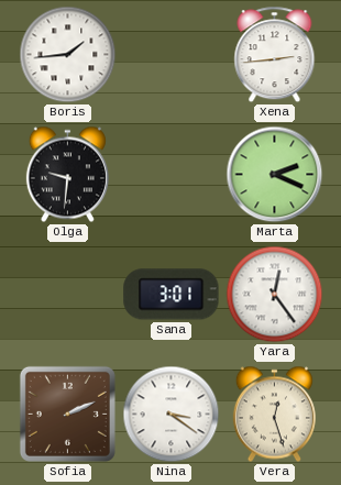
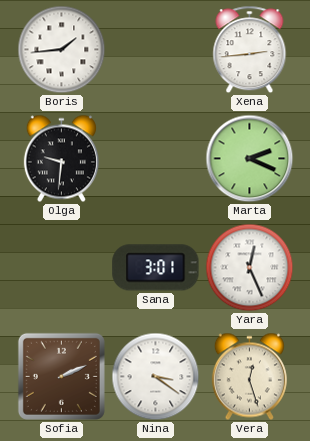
Yara: 12:24 -> 12:26 (250, 268)
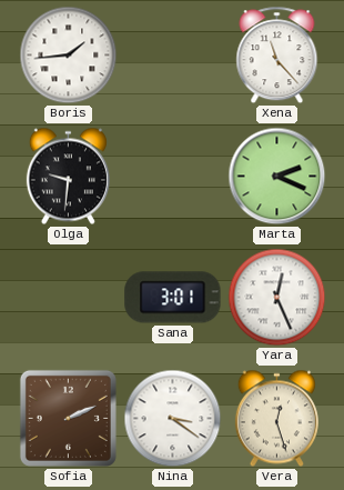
Xena: 2:44 -> 11:23 (277, 56)
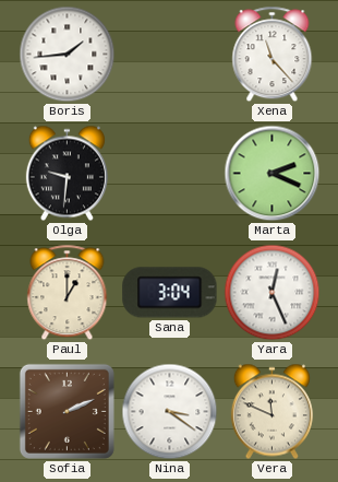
Paul: none -> 1:00 (68, 293)
Sana: 3:01 -> 3:04 (170, 293)
Vera: 12:27 -> 11:49 (271, 412)
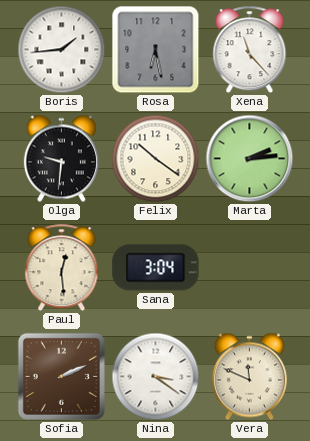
Rosa: none -> 6:28 (156, 50)
Felix: none -> 10:21 (156, 159)
Marta: 2:19 -> 2:14 (250, 159)
Paul: 1:00 -> 12:29 (62, 268)
Yara: 12:26 -> none (273, 293)
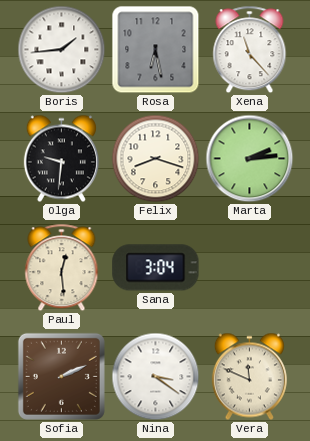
Felix: 10:21 -> 8:18 (156, 159)
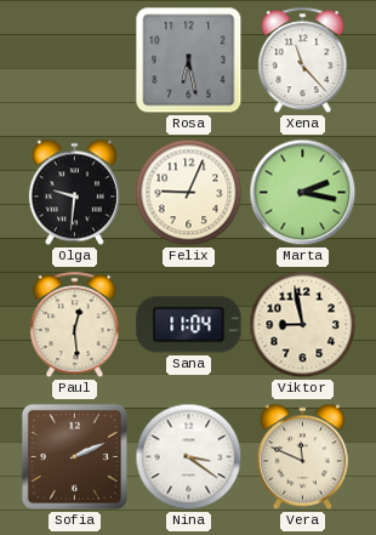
Boris: 1:44 -> none (62, 50)
Felix: 8:18 -> 9:04 (189, 193)
Marta: 2:14 -> 2:17 (303, 193)
Sana: 3:04 -> 11:04 (189, 325)
Viktor: none -> 8:58 (303, 325)
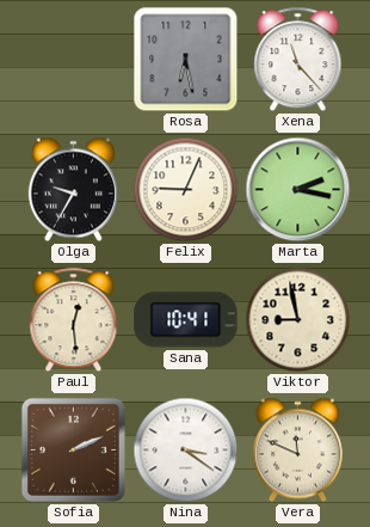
Olga: 9:31 -> 9:35 (73, 190)
Sana: 11:04 -> 10:41 (186, 320)
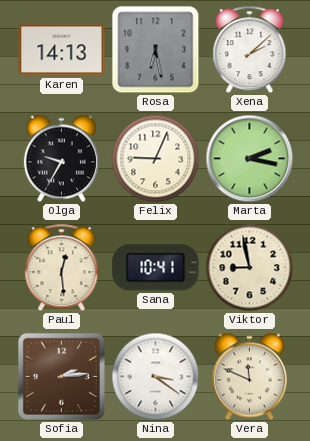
Karen: none -> 14:13 (62, 50)
Xena: 11:23 -> 2:08 (250, 50)
Sofia: 2:11 -> 2:14 (61, 376)
